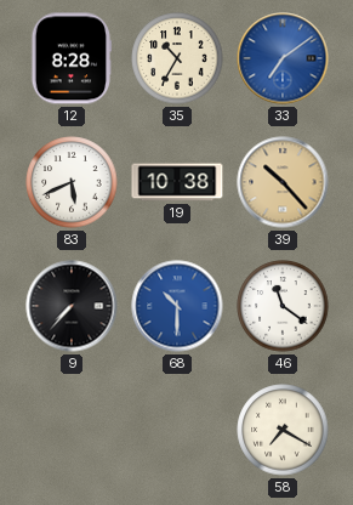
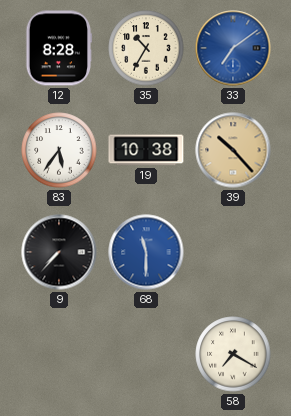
83: 5:41 -> 5:36 (59, 150)
68: 10:30 -> 11:30 (146, 252)
46: 11:21 -> none (283, 306)
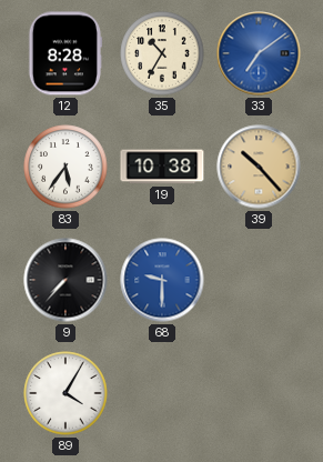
68: 11:30 -> 9:30 (162, 280)
89: none -> 4:05 (65, 393)
58: 7:20 -> none (233, 354)
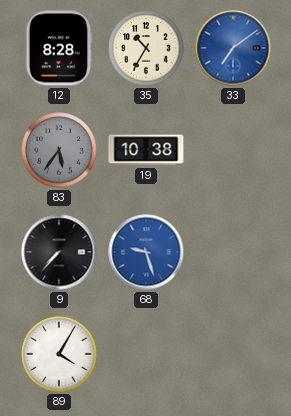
83 dial: white -> grey (59, 150)
39: 10:23 -> none (259, 167)
68: 9:30 -> 9:27 (146, 252)
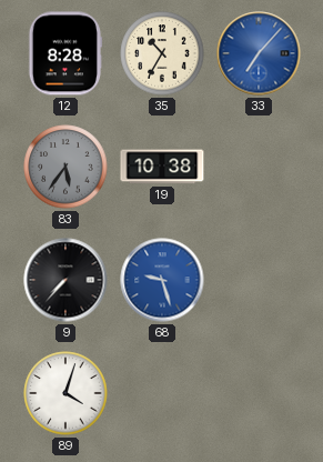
33: 7:09 -> 7:07 (259, 53)
89: 4:05 -> 4:03 (65, 393)
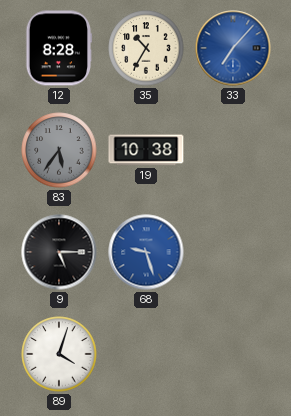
9: 7:37 -> 5:15 (59, 252)
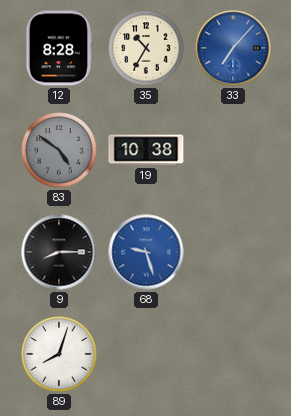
83: 5:36 -> 4:51 (59, 150)
9: 5:15 -> 8:15 (59, 252)
89: 4:03 -> 8:03 (59, 354)
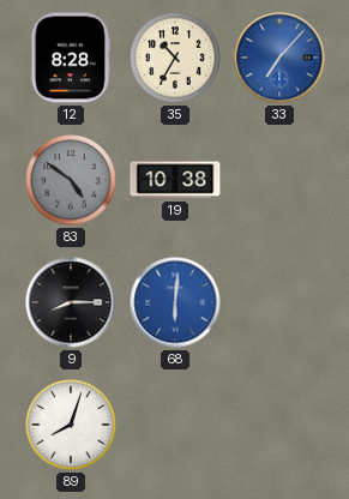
68: 9:27 -> 6:01 (175, 302)
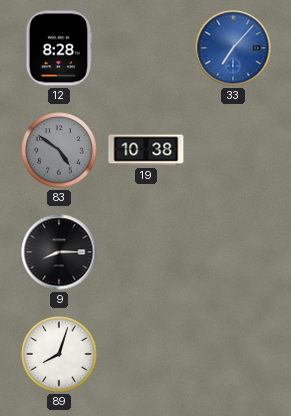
35: 10:35 -> none (175, 58)
68: 6:01 -> none (175, 302)
